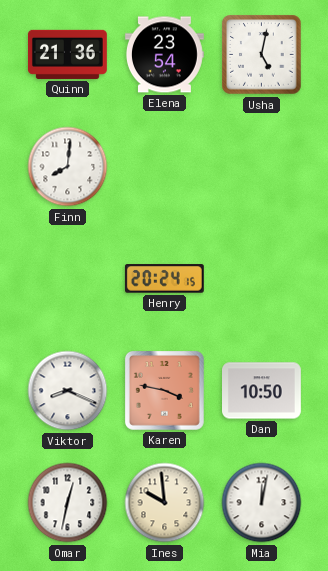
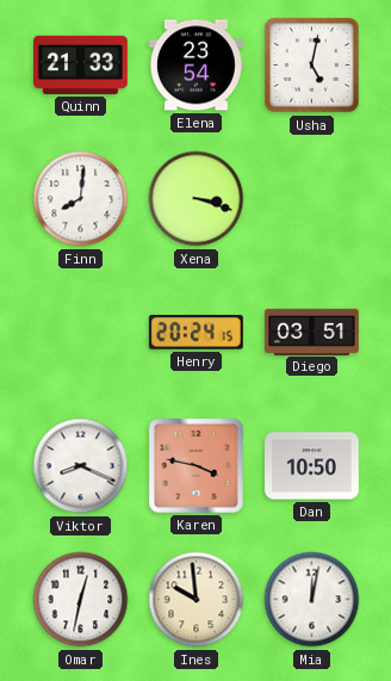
Quinn: 21:36 -> 21:33 (80, 64)
Xena: none -> 3:18 (197, 199)
Diego: none -> 03:51 (312, 332)
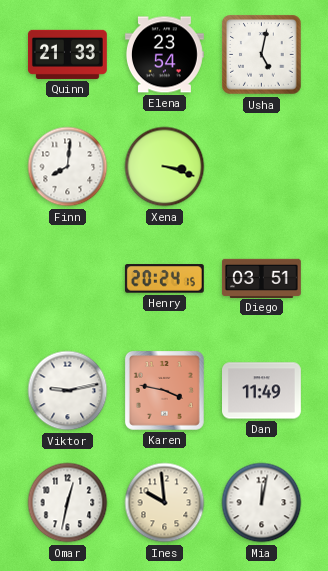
Viktor: 8:19 -> 9:13 (68, 391)
Dan: 10:50 -> 11:49 (262, 391)
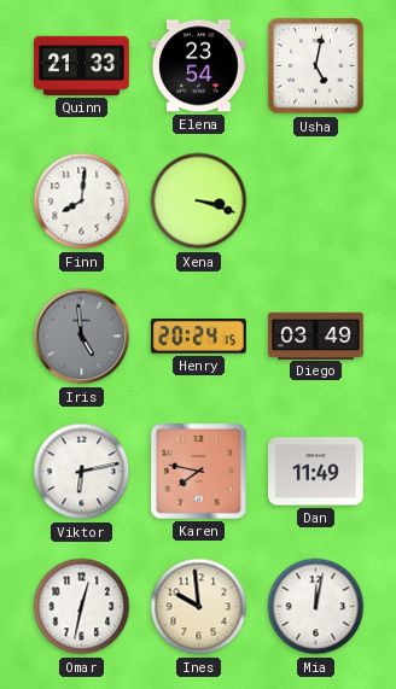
Iris: none -> 4:59 (82, 337)
Diego: 03:51 -> 03:49 (316, 335)
Viktor: 9:13 -> 6:13 (82, 472)
Karen: 3:47 -> 7:47 (198, 471)
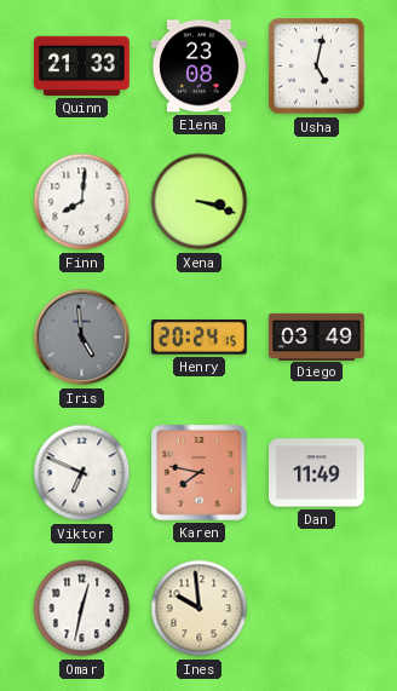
Elena: 23:54 -> 23:08 (198, 67)
Viktor: 6:13 -> 6:49 (82, 473)
Mia: 12:02 -> none (316, 607)
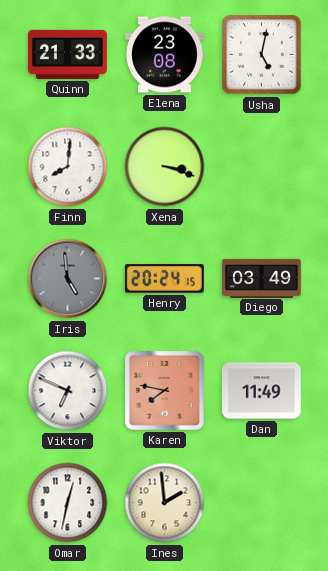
Ines: 9:59 -> 1:59 (165, 503)
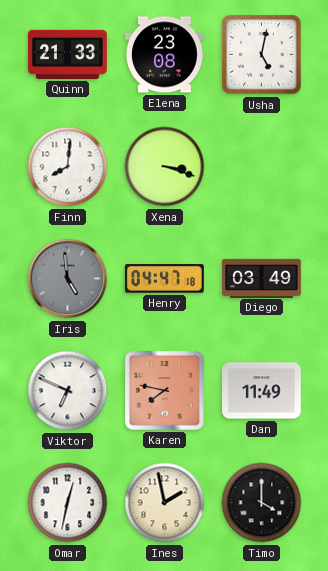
Henry: 20:24 -> 04:47 (164, 279)
Ines: 1:59 -> 1:58 (165, 503)
Timo: none -> 4:00 (262, 503)
